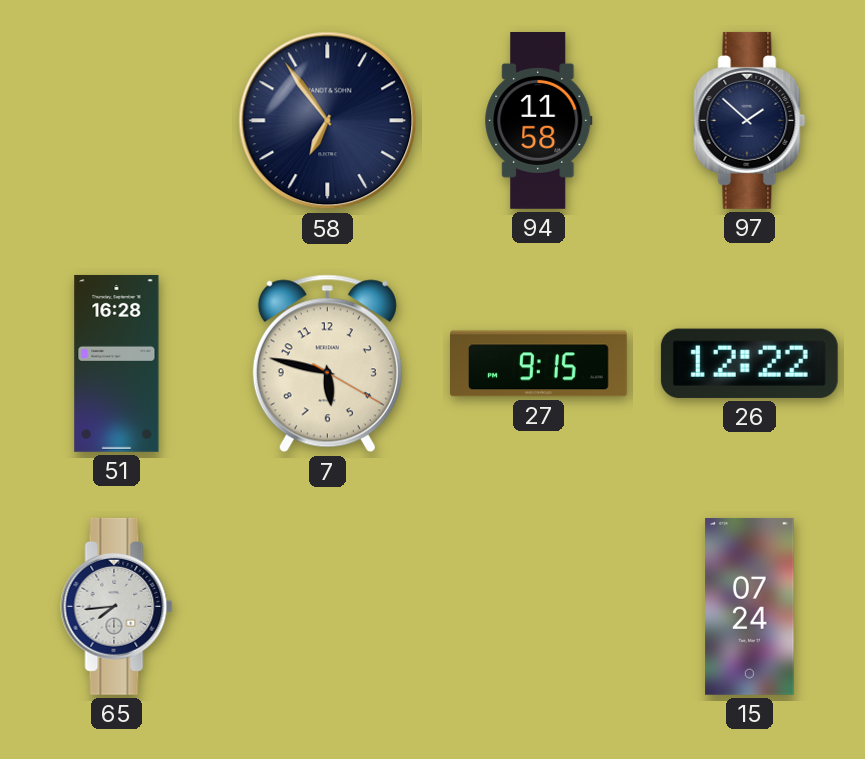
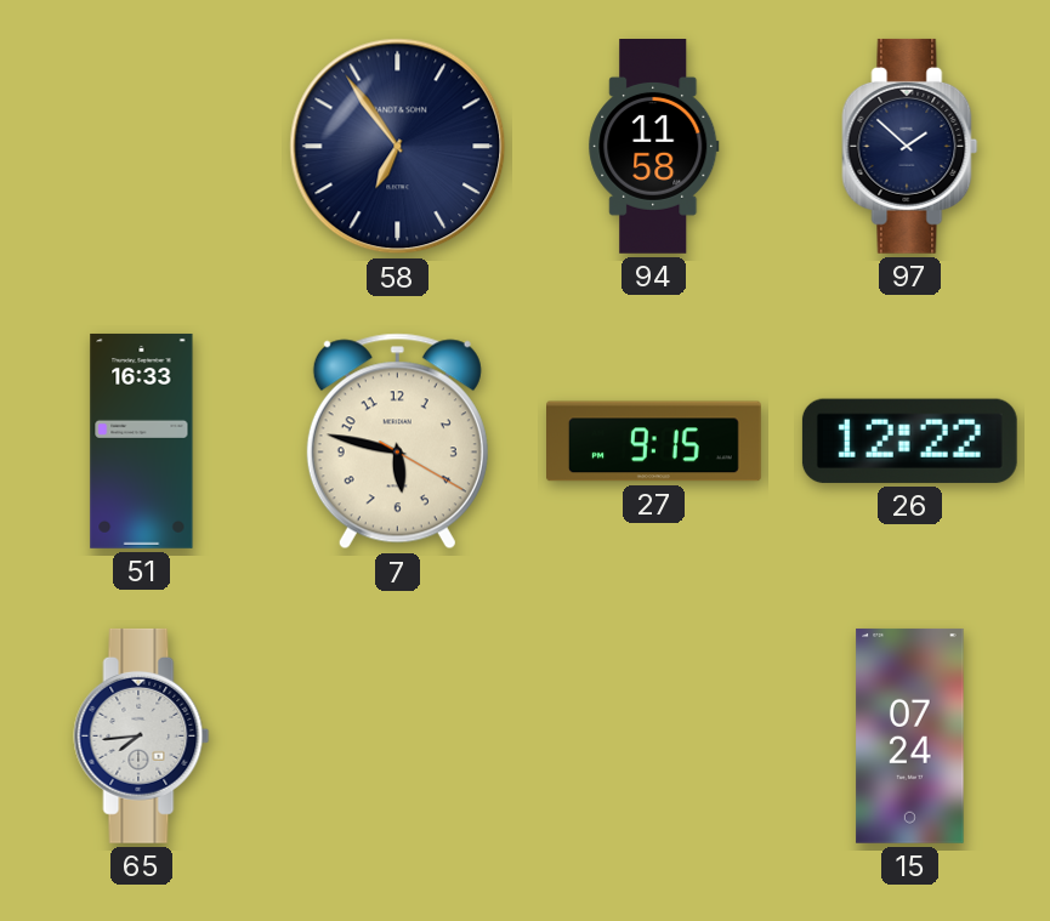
51: 16:28 -> 16:33 (142, 442)
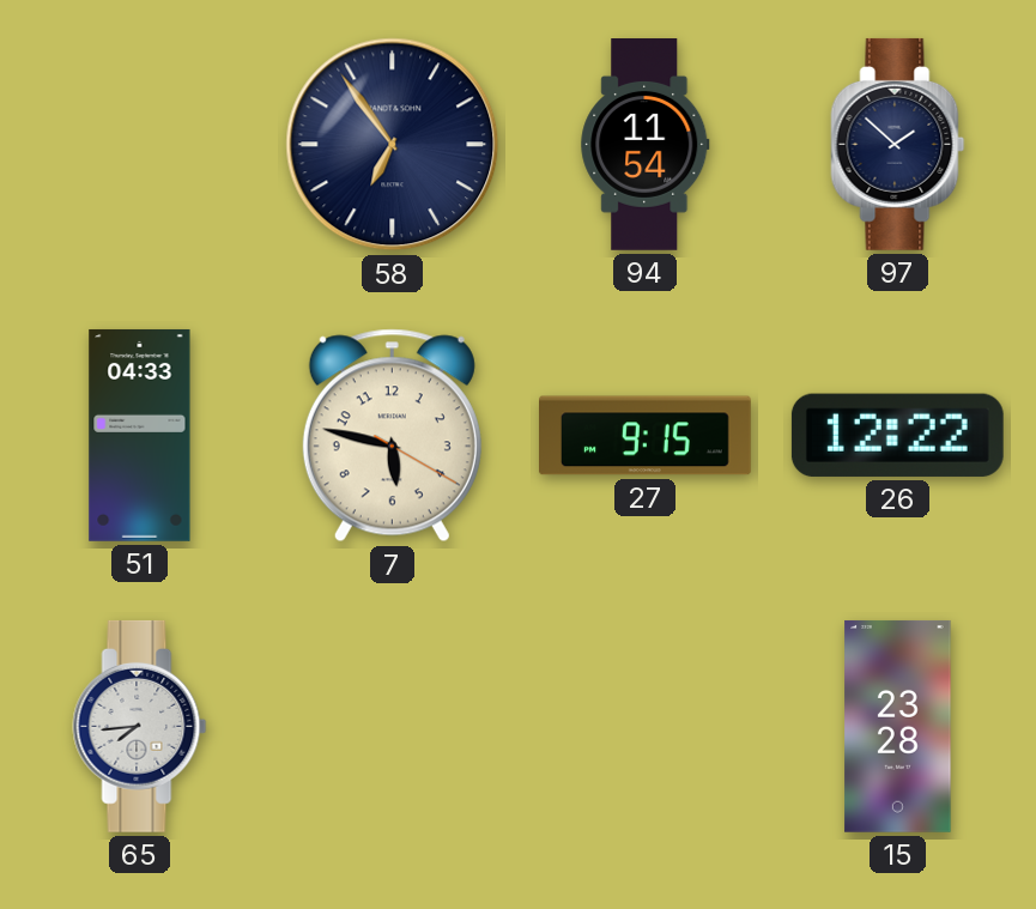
94: 11:58 -> 11:54 (646, 145)
51: 16:33 -> 04:33 (140, 436)
15: 07:24 -> 23:28 (898, 726)
